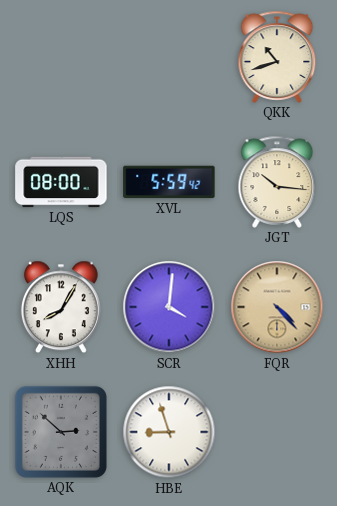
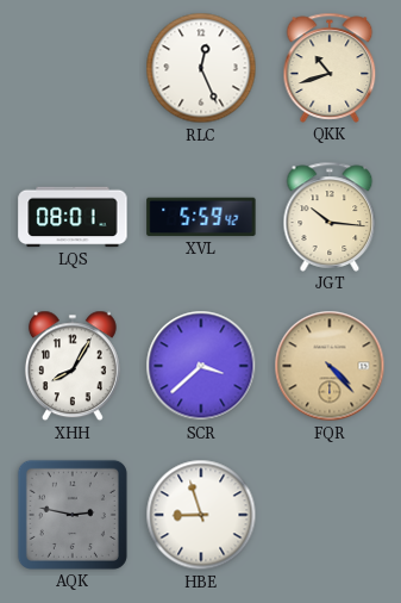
RLC: none -> 12:26 (201, 68)
LQS: 08:00 -> 08:01 (73, 217)
SCR: 4:01 -> 3:38 (201, 366)
AQK: 2:52 -> 2:47 (73, 515)
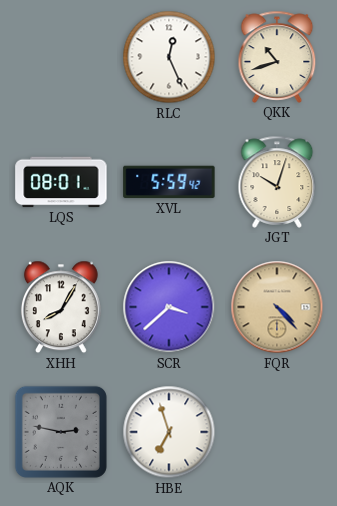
JGT: 10:16 -> 10:03 (277, 182)
HBE: 8:57 -> 6:57 (169, 432)
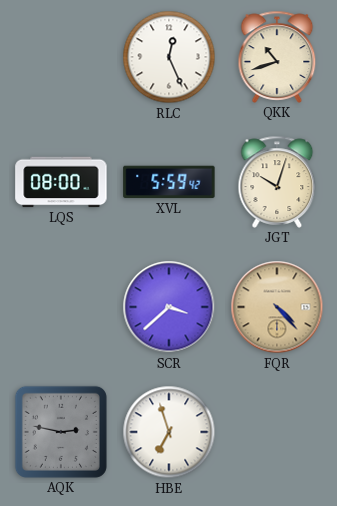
LQS: 08:01 -> 08:00 (61, 182)
XHH: 8:05 -> none (61, 307)
